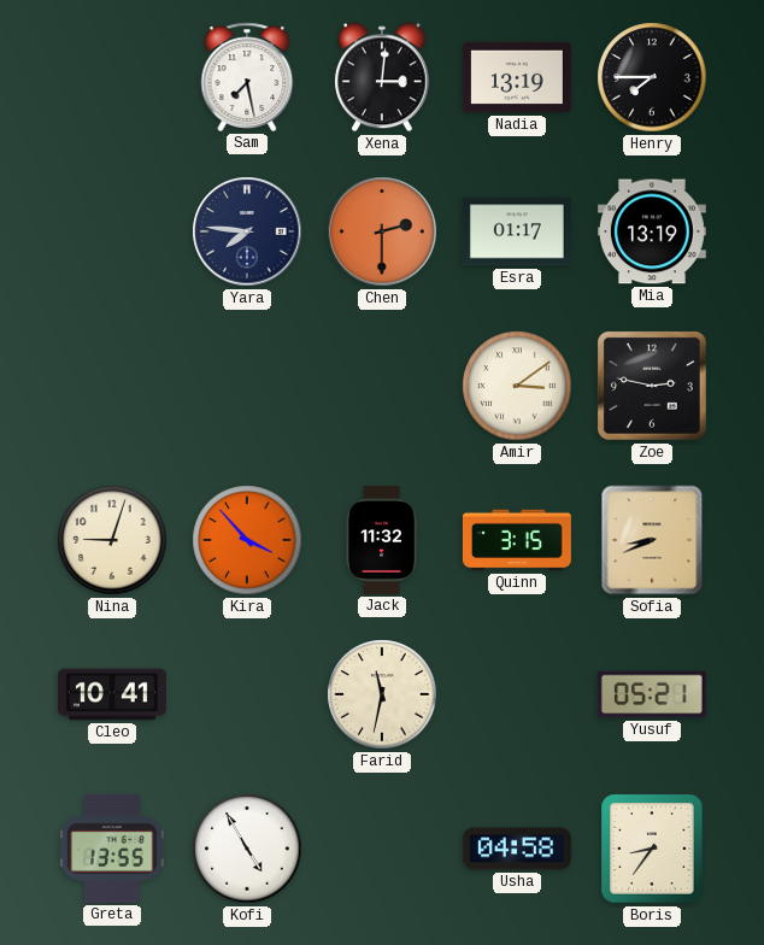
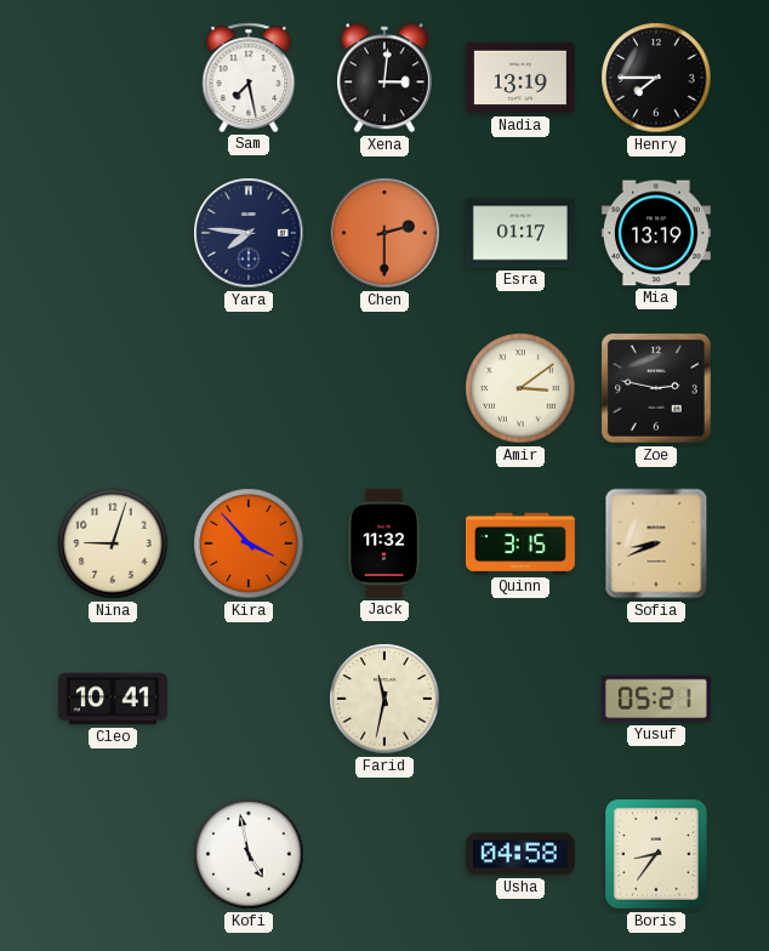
Greta: 13:55 -> none (112, 849)
Kofi: 4:55 -> 4:58 (249, 854)
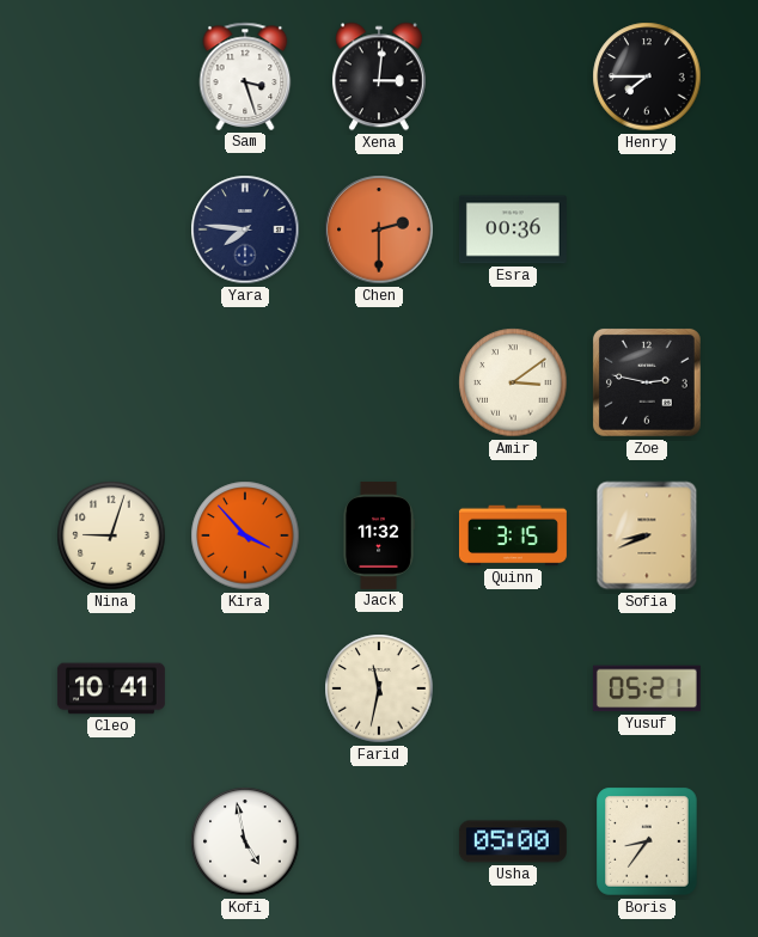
Sam: 7:28 -> 3:27 (245, 76)
Nadia: 13:19 -> none (520, 78)
Esra: 01:17 -> 00:36 (513, 229)
Mia: 13:19 -> none (656, 233)
Usha: 04:58 -> 05:00 (513, 841)
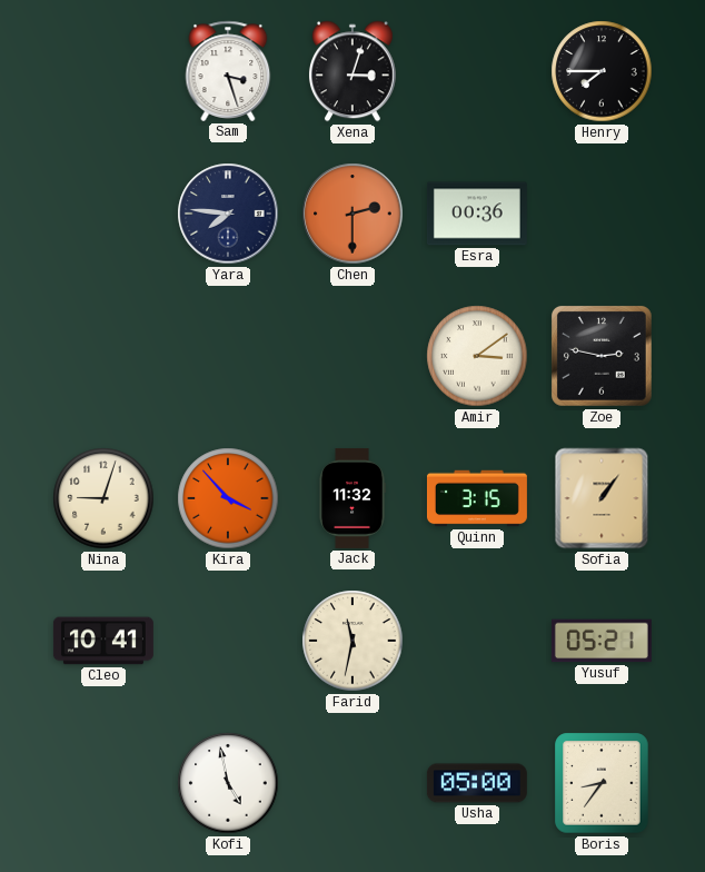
Xena: 3:01 -> 3:03 (352, 71)
Sofia: 8:41 -> 1:06 (602, 498)
